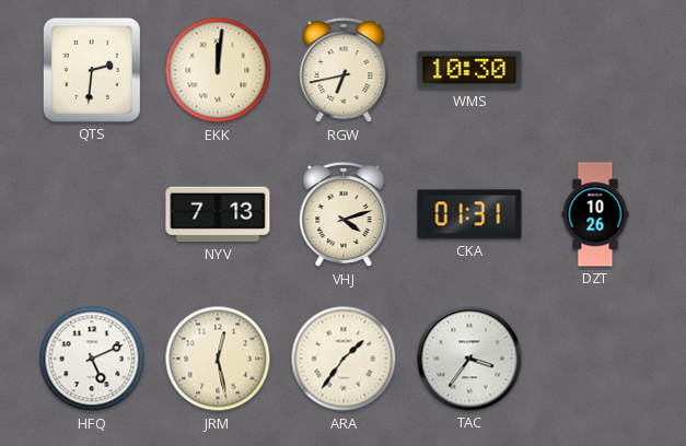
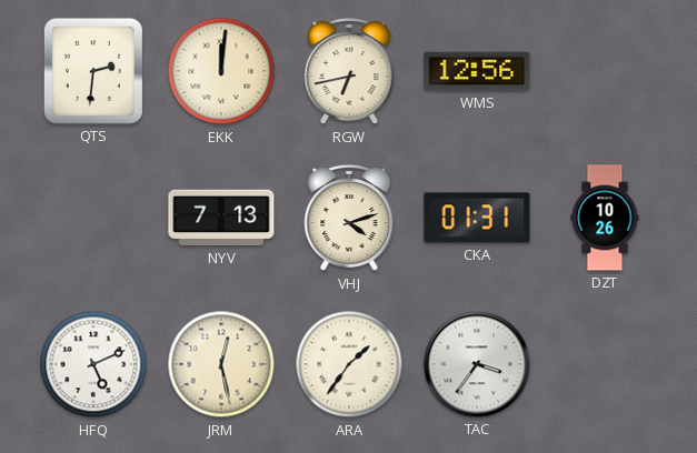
WMS: 10:30 -> 12:56 (477, 71)
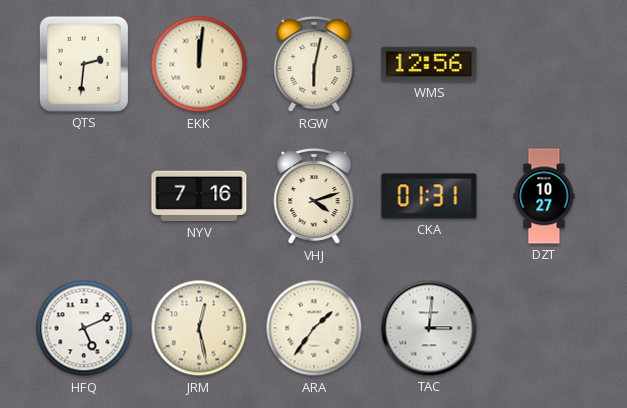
RGW: 6:43 -> 6:02 (314, 65)
NYV: 7:13 -> 7:16 (199, 196)
DZT: 10:26 -> 10:27 (544, 196)
TAC: 3:36 -> 3:01 (429, 328)
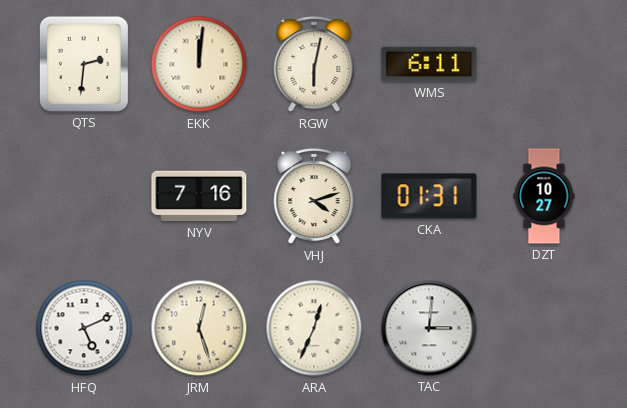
WMS: 12:56 -> 6:11 (429, 64)
JRM: 12:28 -> 12:27 (199, 328)
ARA: 1:36 -> 12:34 (314, 328)
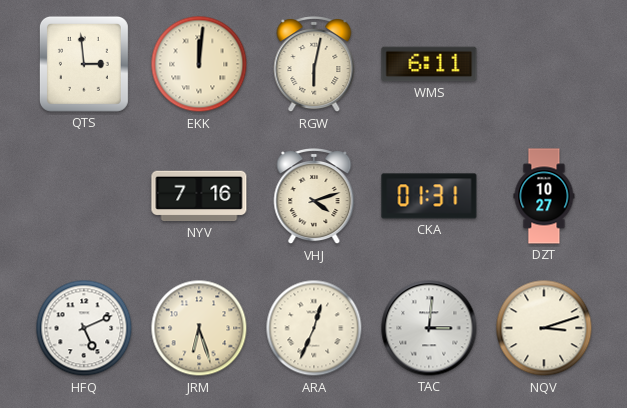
QTS: 2:31 -> 2:59 (84, 64)
JRM: 12:27 -> 6:27 (199, 328)
NQV: none -> 3:12 (544, 328)
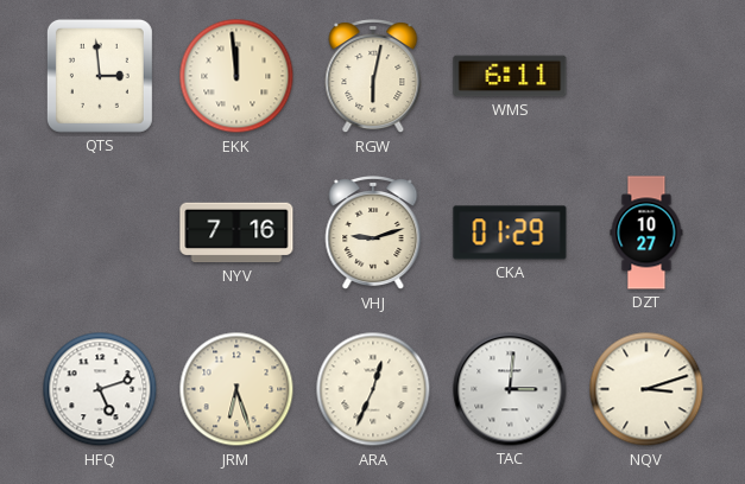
EKK: 12:01 -> 11:59 (236, 76)
VHJ: 4:12 -> 9:12 (373, 234)
CKA: 01:31 -> 01:29 (510, 233)
HFQ: 5:11 -> 5:12 (100, 389)
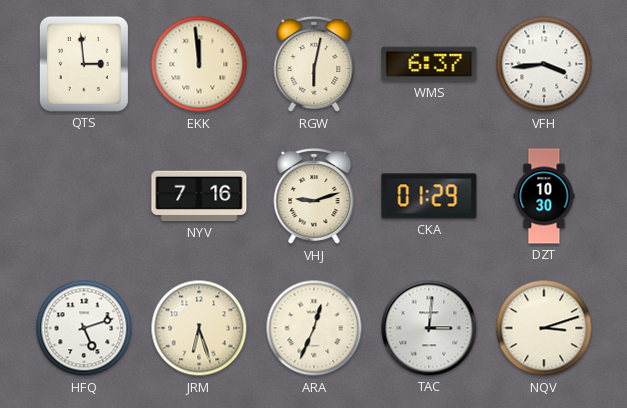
WMS: 6:11 -> 6:37 (429, 64)
VFH: none -> 3:44 (544, 64)
DZT: 10:27 -> 10:30 (544, 196)
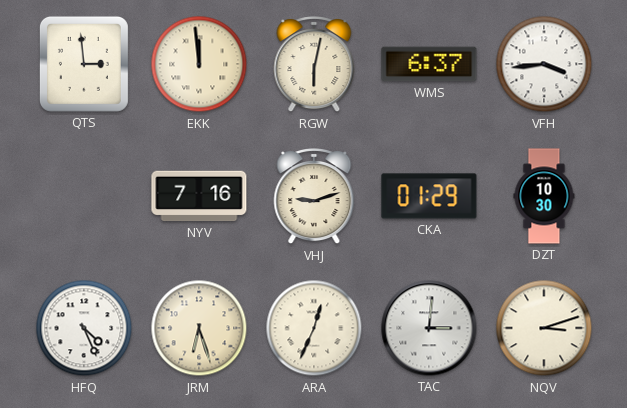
HFQ: 5:12 -> 4:26 (84, 328)
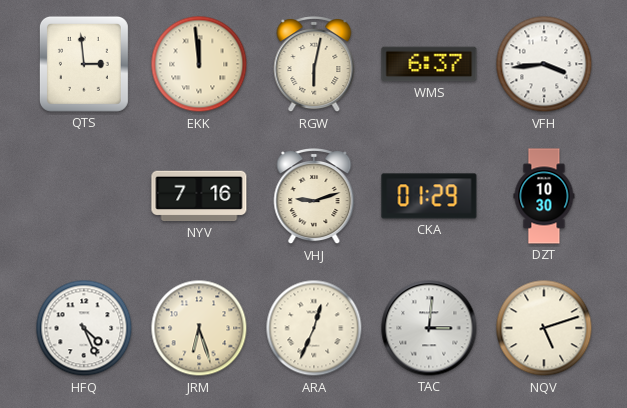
NQV: 3:12 -> 5:12 (544, 328)
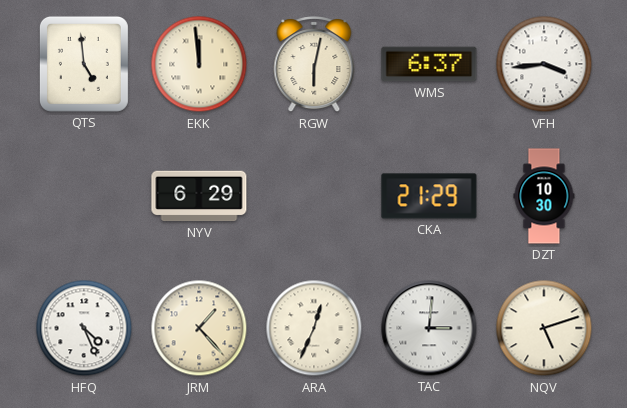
QTS: 2:59 -> 4:59 (84, 64)
NYV: 7:16 -> 6:29 (199, 196)
VHJ: 9:12 -> none (314, 197)
CKA: 01:29 -> 21:29 (429, 196)
JRM: 6:27 -> 1:23 (199, 328)
